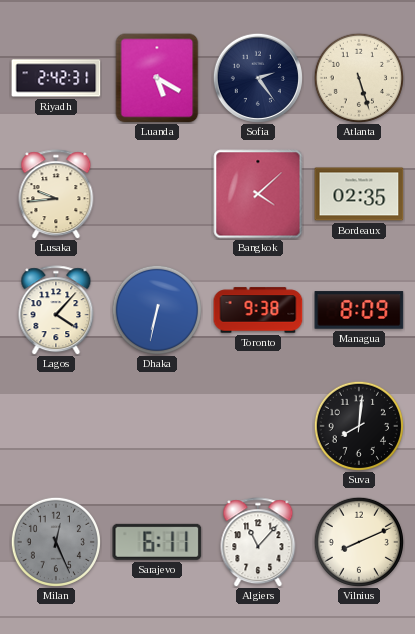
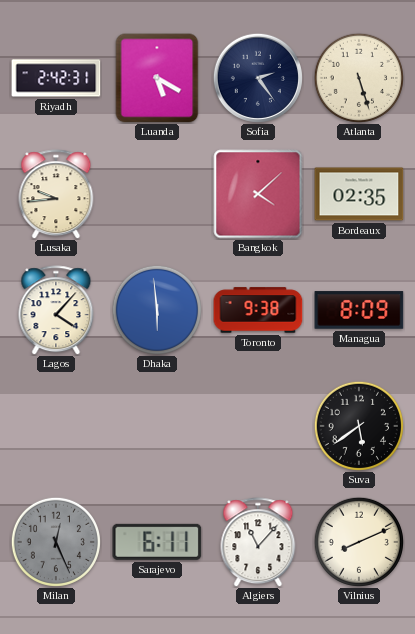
Dhaka: 6:32 -> 5:59 (156, 309)
Suva: 8:01 -> 5:39 (358, 425)
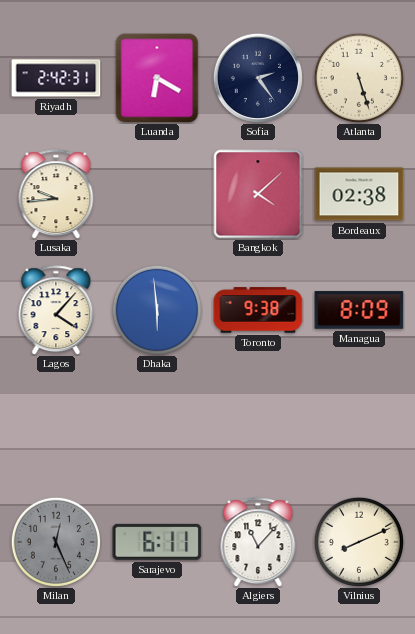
Luanda: 5:20 -> 6:20 (157, 78)
Bordeaux: 02:35 -> 02:38 (359, 194)
Suva: 5:39 -> none (358, 425)
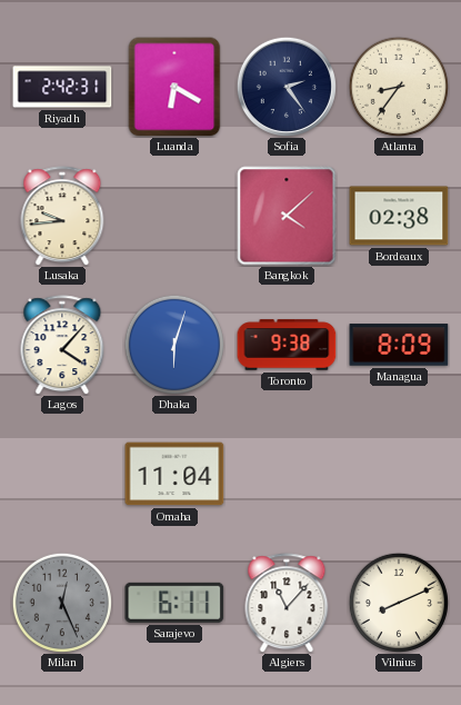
Atlanta: 5:27 -> 8:36 (398, 86)
Dhaka: 5:59 -> 6:03 (173, 344)
Omaha: none -> 11:04 (174, 474)
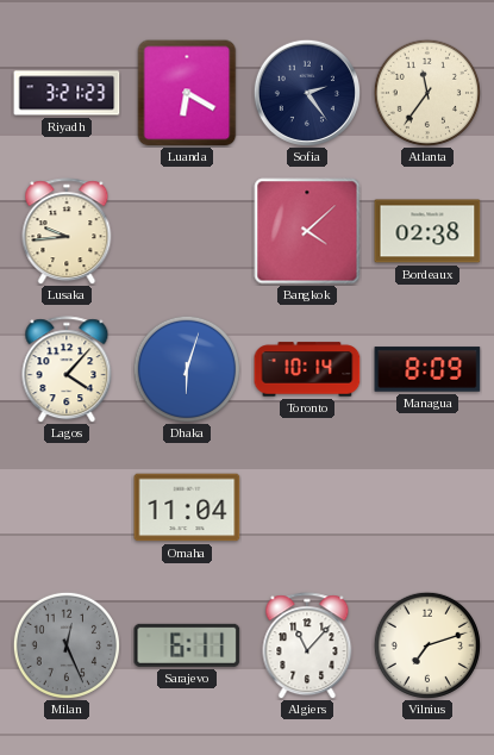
Riyadh: 2:42 -> 3:21 (67, 93)
Atlanta: 8:36 -> 11:36 (426, 92)
Toronto: 9:38 -> 10:14 (307, 369)
Vilnius: 8:11 -> 7:12 (426, 644)
